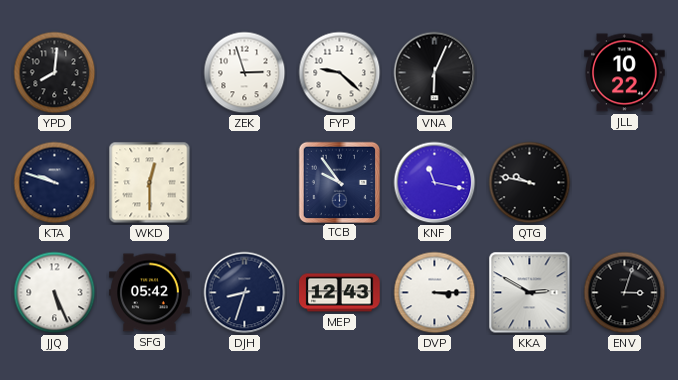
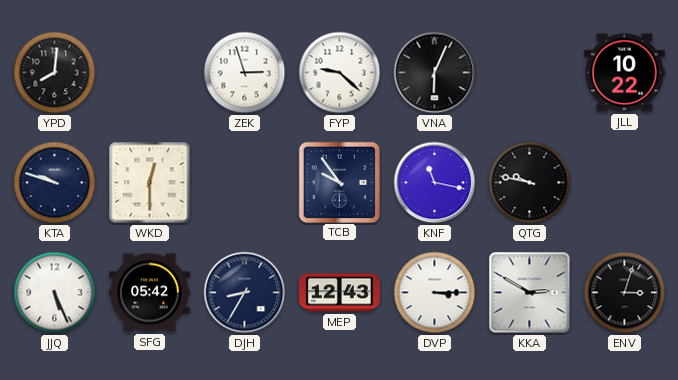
DJH: 8:33 -> 8:35 (245, 293)
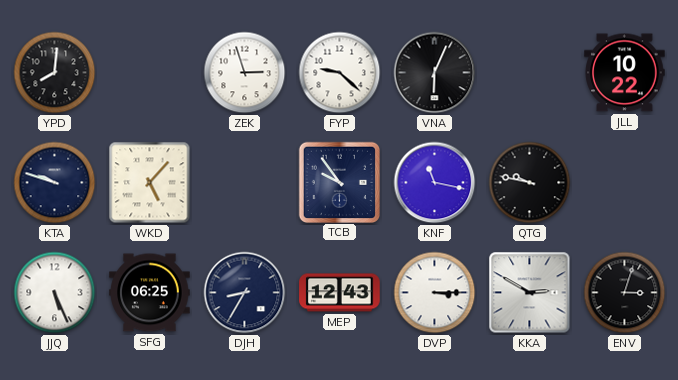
WKD: 12:30 -> 5:07 (150, 183)
SFG: 05:42 -> 06:25 (150, 293)
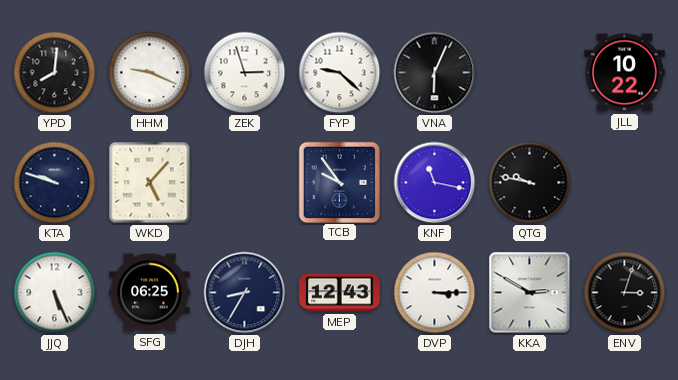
HHM: none -> 9:19 (150, 73)
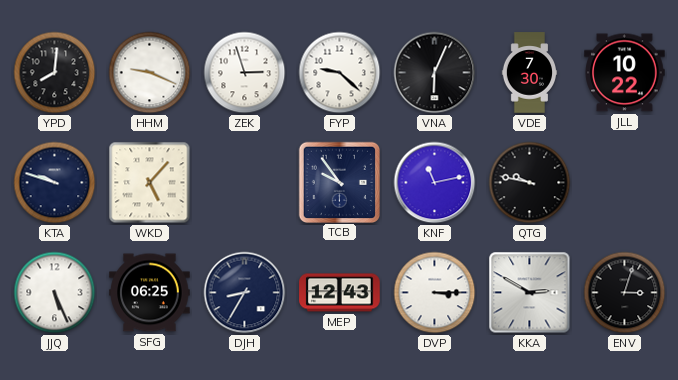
VDE: none -> 7:30 (530, 73)
KNF: 11:17 -> 11:13 (435, 183)
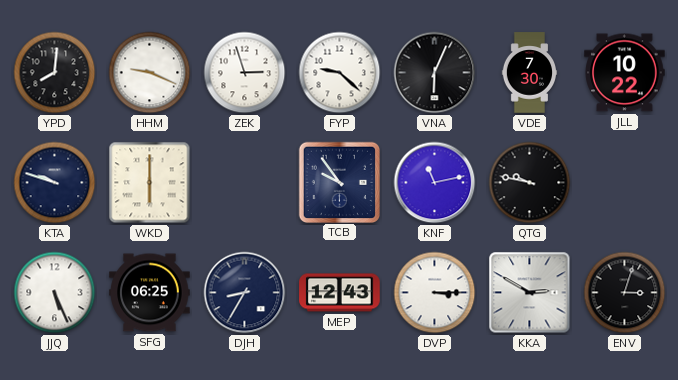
WKD: 5:07 -> 6:00 (150, 183)
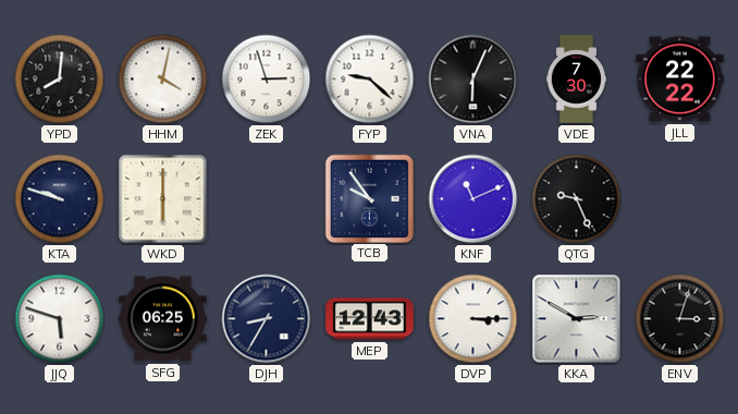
HHM: 9:19 -> 4:02 (163, 80)
JLL: 10:22 -> 22:22 (680, 80)
KNF: 11:13 -> 11:11 (473, 199)
QTG: 9:47 -> 9:26 (577, 199)
JJQ: 5:26 -> 5:48 (60, 319)
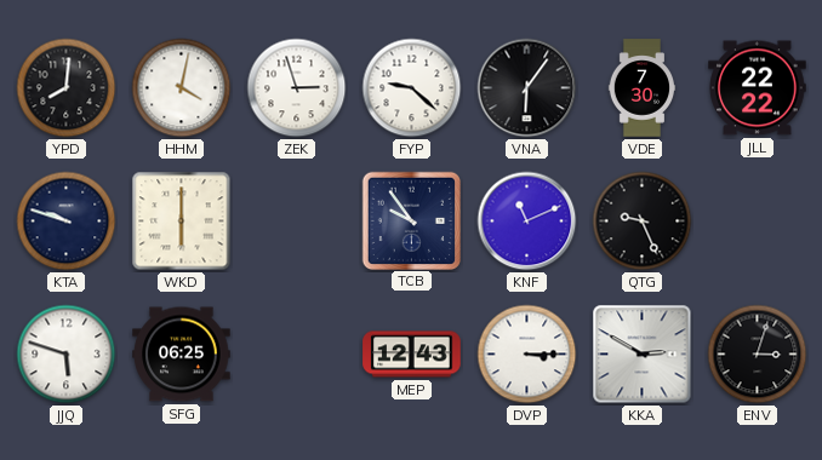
VNA: 6:04 -> 6:06 (527, 88)
DJH: 8:35 -> none (267, 319)
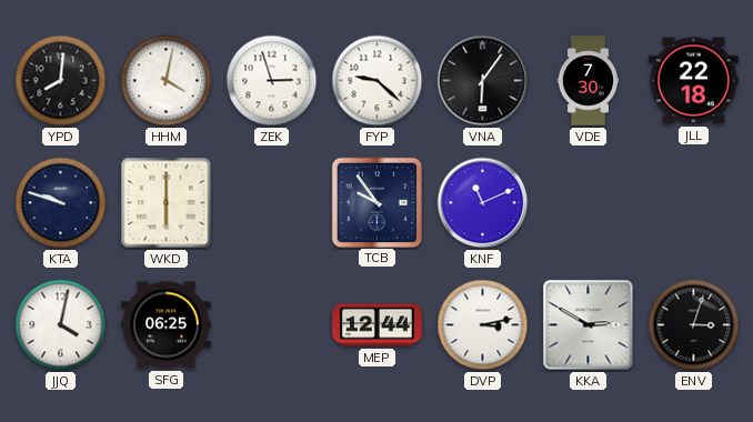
JLL: 22:22 -> 22:18 (694, 81)
QTG: 9:26 -> none (643, 222)
JJQ: 5:48 -> 4:02 (61, 325)
MEP: 12:43 -> 12:44 (378, 325)
DVP: 3:15 -> 3:13 (483, 325)
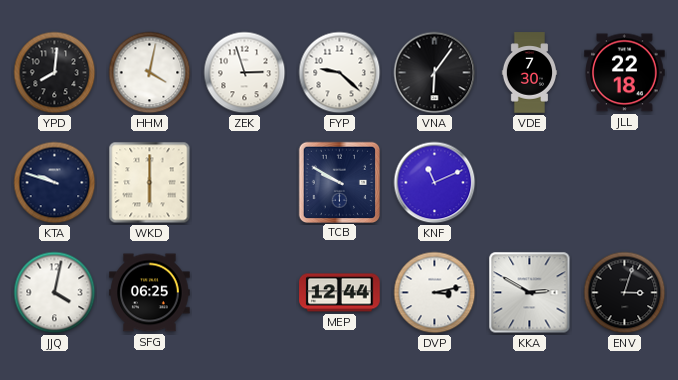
TCB: 9:54 -> 9:50 (339, 182)
